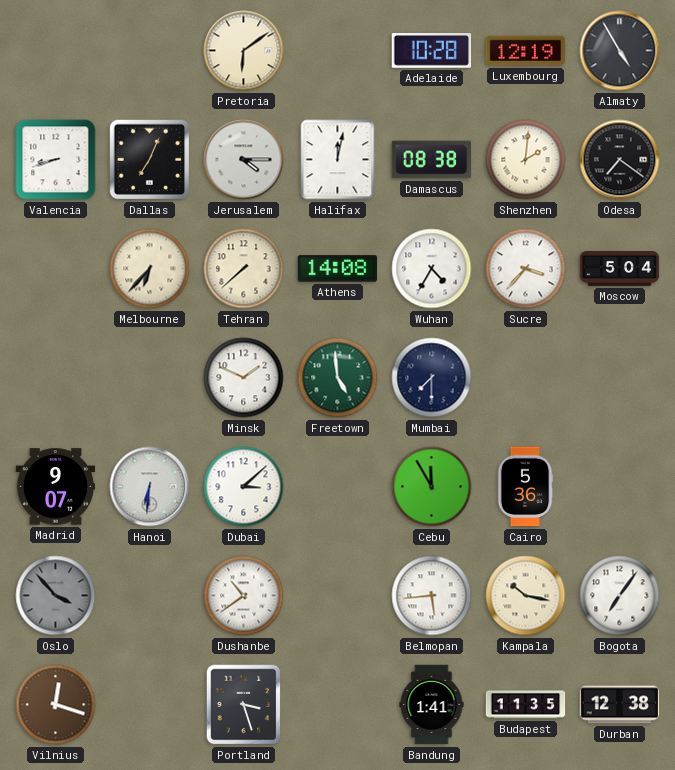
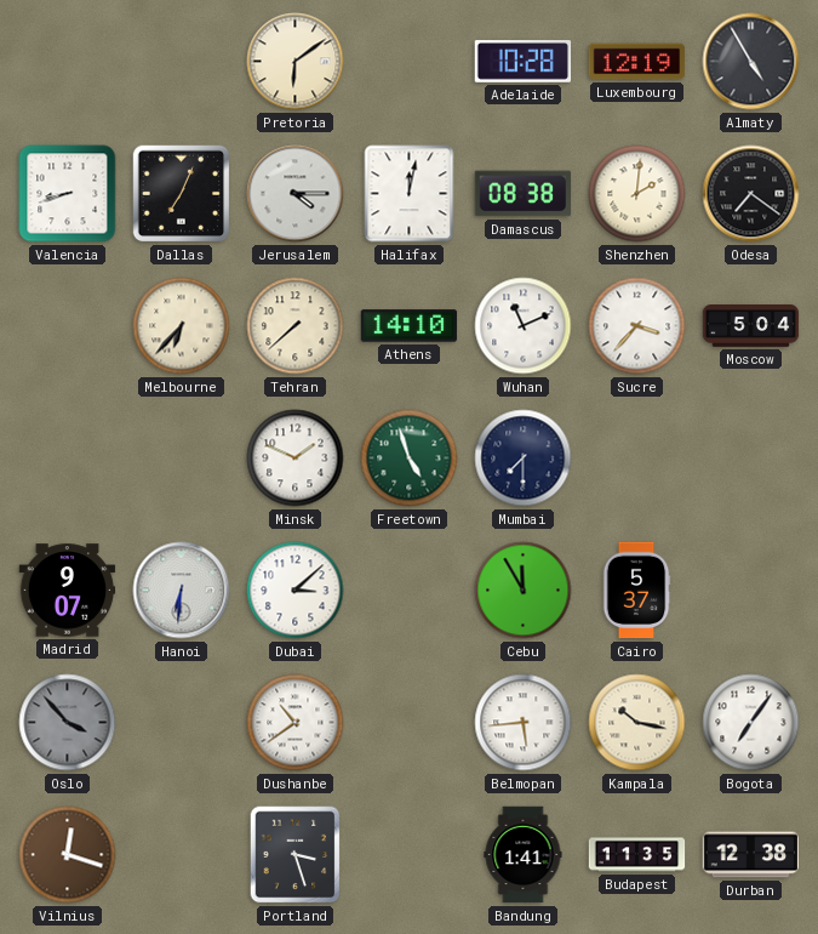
Athens: 14:08 -> 14:10 (410, 326)
Wuhan: 4:35 -> 11:11 (524, 326)
Freetown: 4:59 -> 4:57 (410, 459)
Cairo: 5:36 -> 5:37 (636, 591)
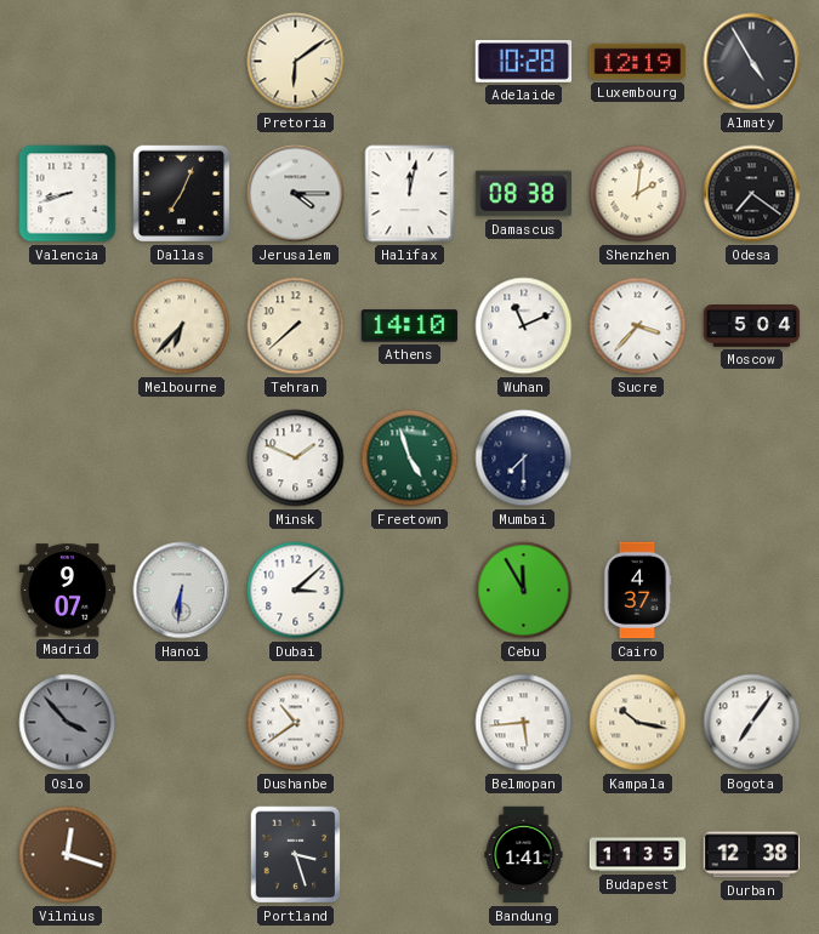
Cairo: 5:37 -> 4:37 (637, 591)
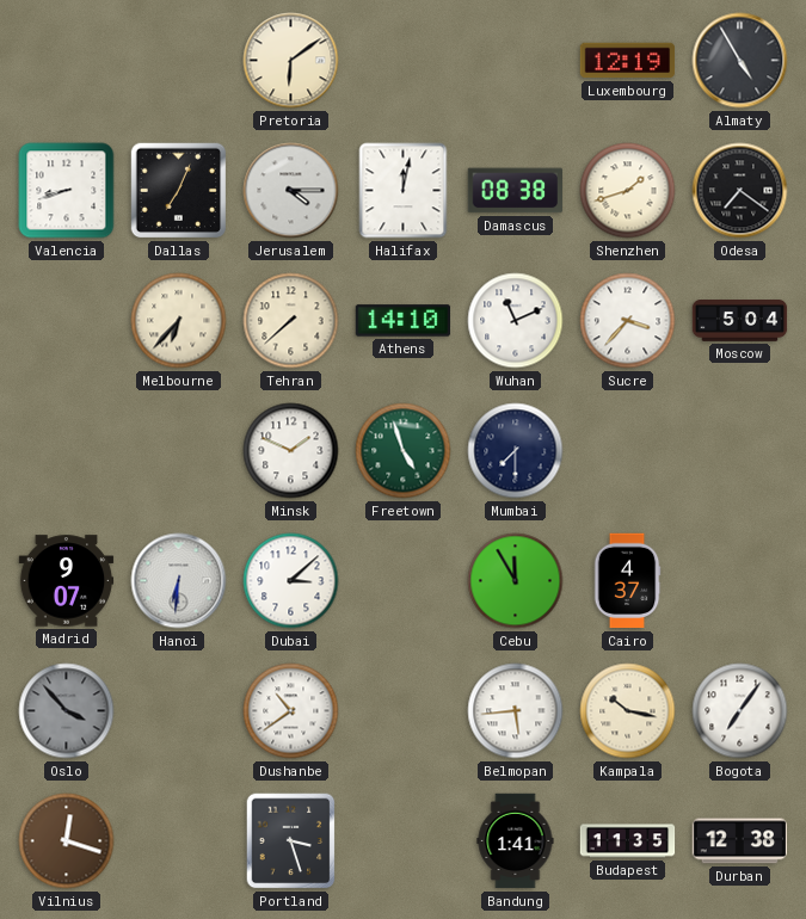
Adelaide: 10:28 -> none (524, 62)
Shenzhen: 2:01 -> 1:42 (628, 191)
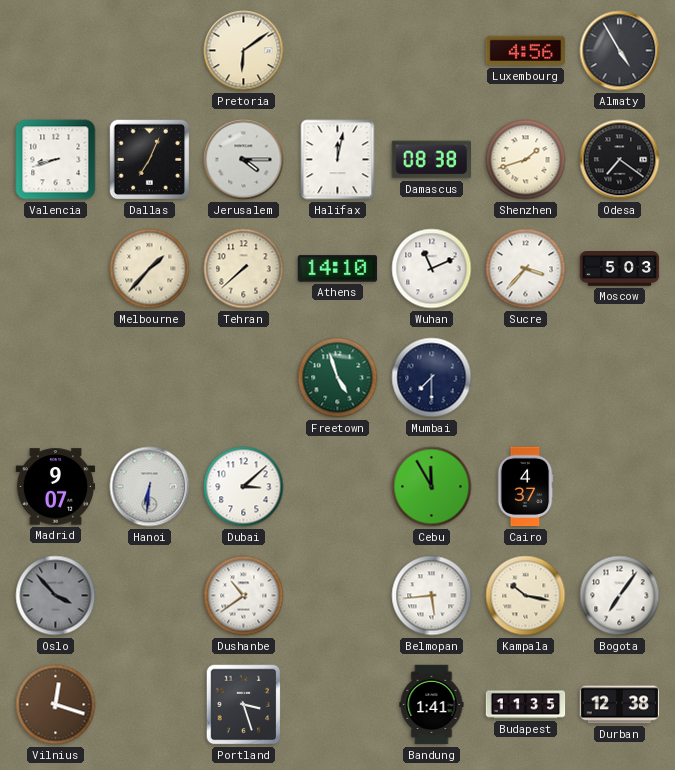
Luxembourg: 12:19 -> 4:56 (526, 51)
Melbourne: 6:37 -> 1:37 (150, 269)
Moscow: 5:04 -> 5:03 (620, 269)
Minsk: 1:49 -> none (291, 451)
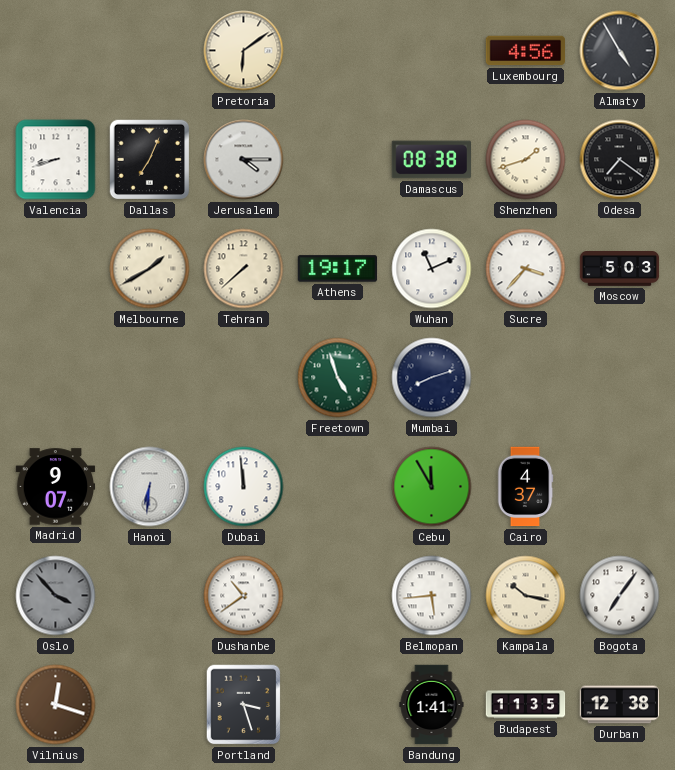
Halifax: 12:02 -> none (338, 160)
Melbourne: 1:37 -> 1:40 (150, 269)
Athens: 14:10 -> 19:17 (338, 269)
Mumbai: 7:30 -> 8:12 (432, 378)
Dubai: 3:08 -> 11:59 (244, 487)
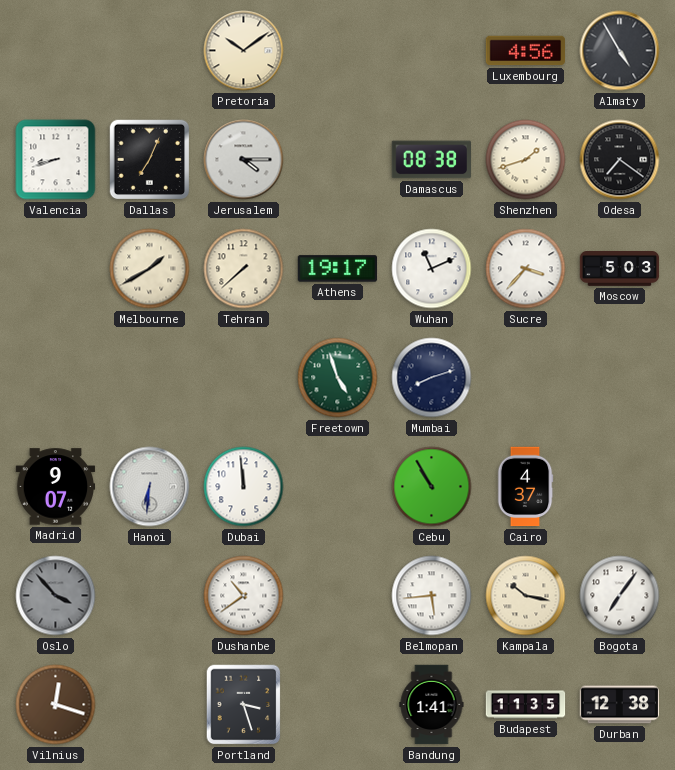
Pretoria: 6:09 -> 10:09 (244, 51)
Cebu: 11:55 -> 10:55 (432, 487)
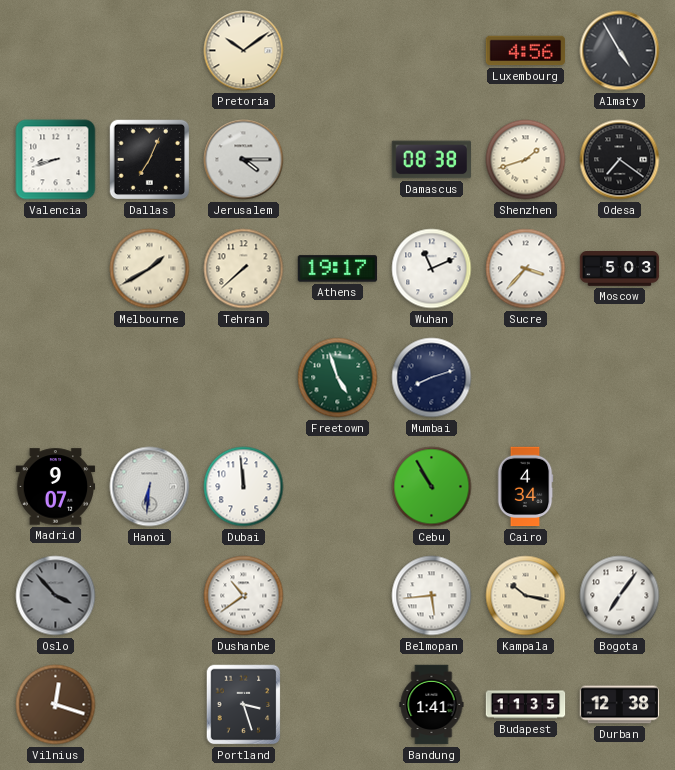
Cairo: 4:37 -> 4:34 (525, 487)
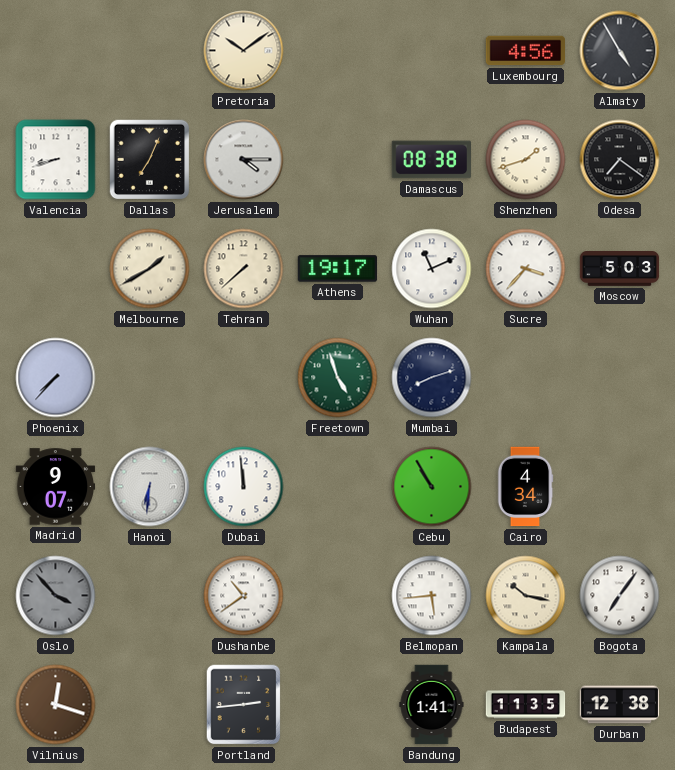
Phoenix: none -> 7:37 (56, 378)
Portland: 3:27 -> 2:44 (244, 705)
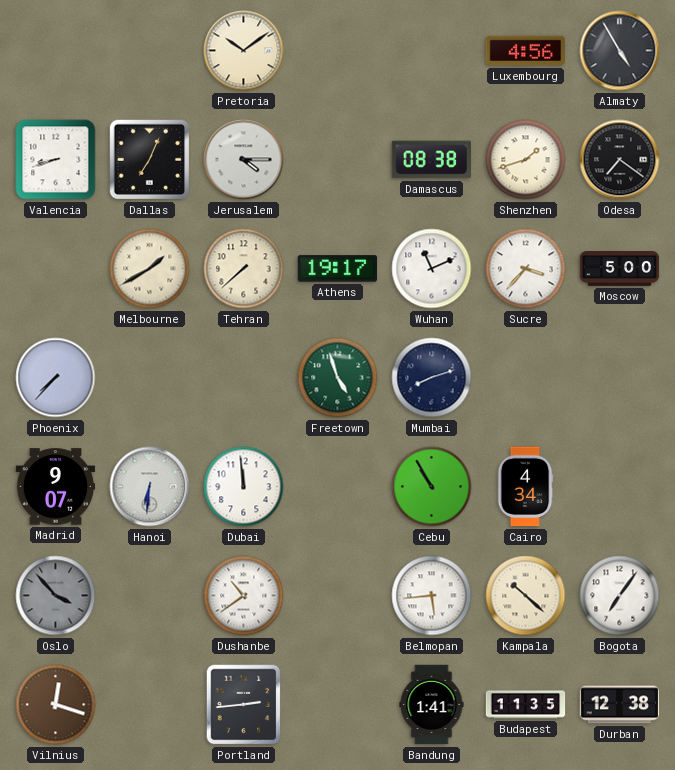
Moscow: 5:03 -> 5:00 (620, 269)
Kampala: 10:17 -> 10:22 (526, 596)
